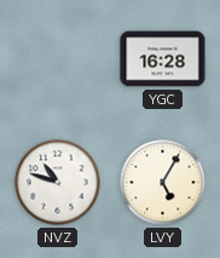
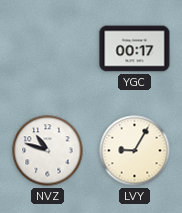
YGC: 16:28 -> 00:17 (135, 49)
LVY: 5:05 -> 9:05 (135, 151)
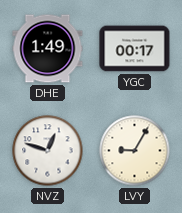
DHE: none -> 1:49 (48, 49)
NVZ: 10:48 -> 12:48 (48, 151)
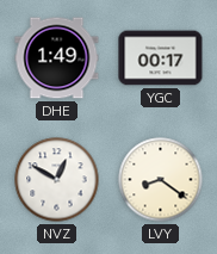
NVZ: 12:48 -> 12:50 (57, 180)
LVY: 9:05 -> 8:21 (161, 180)
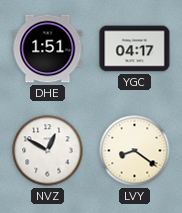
DHE: 1:49 -> 1:51 (48, 49)
YGC: 00:17 -> 04:17 (135, 49)
